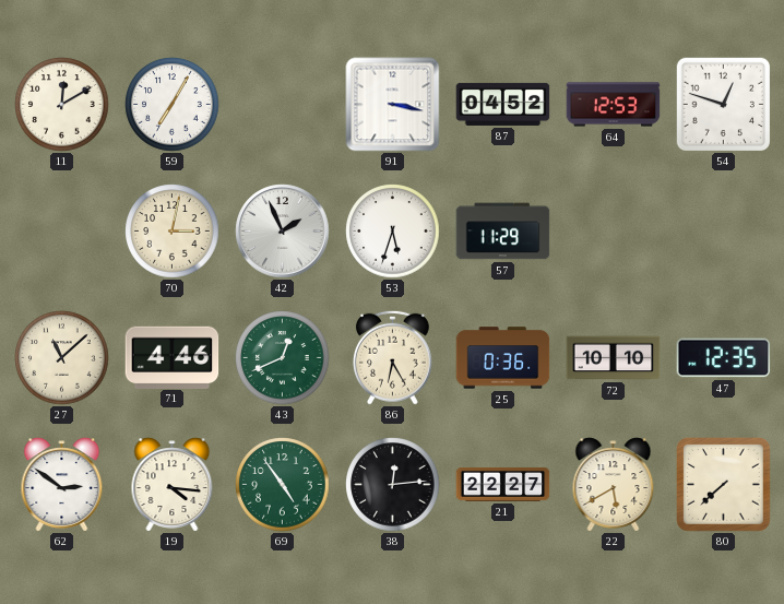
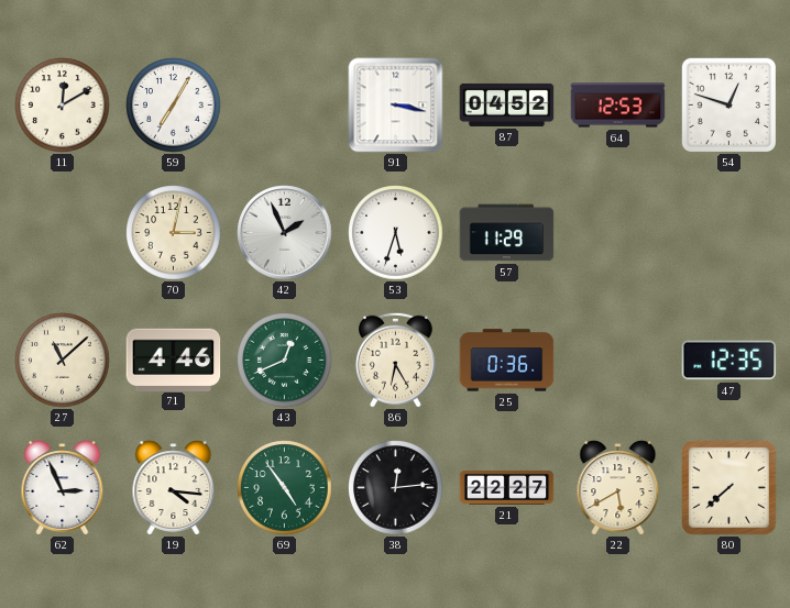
72: 10:10 -> none (614, 358)
62: 2:51 -> 2:56 (63, 488)
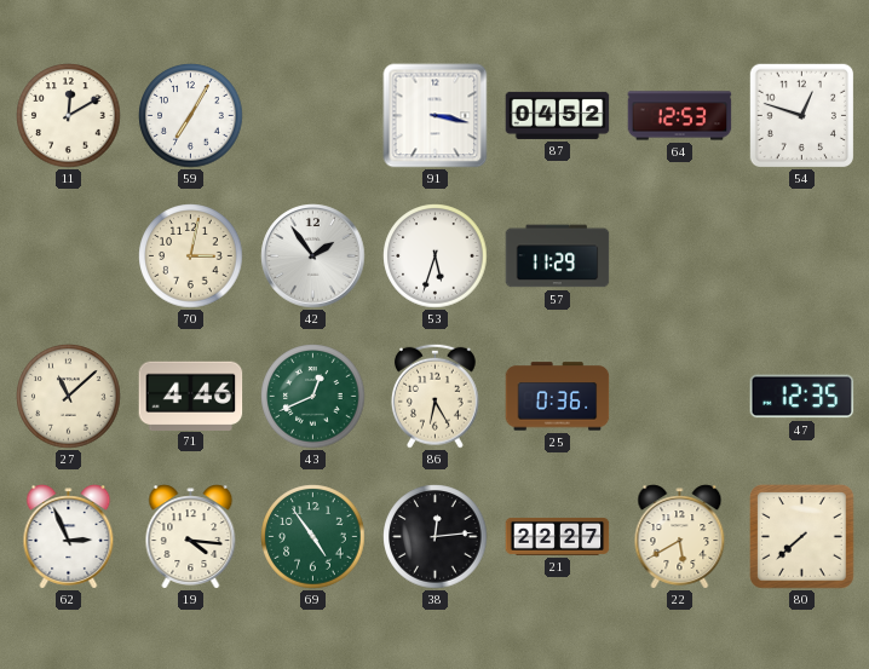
42: 1:56 -> 1:54 (313, 256)
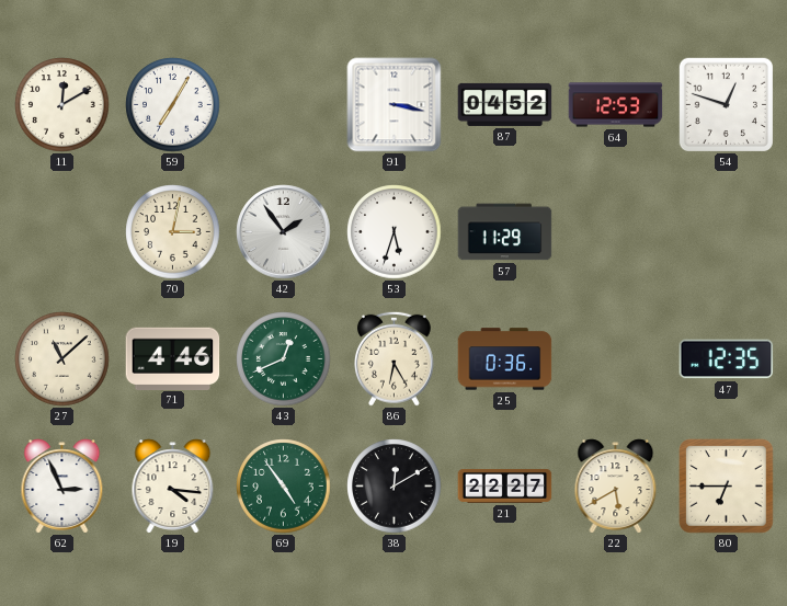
38: 12:14 -> 12:10 (395, 487)
80: 7:38 -> 6:45 (727, 487)
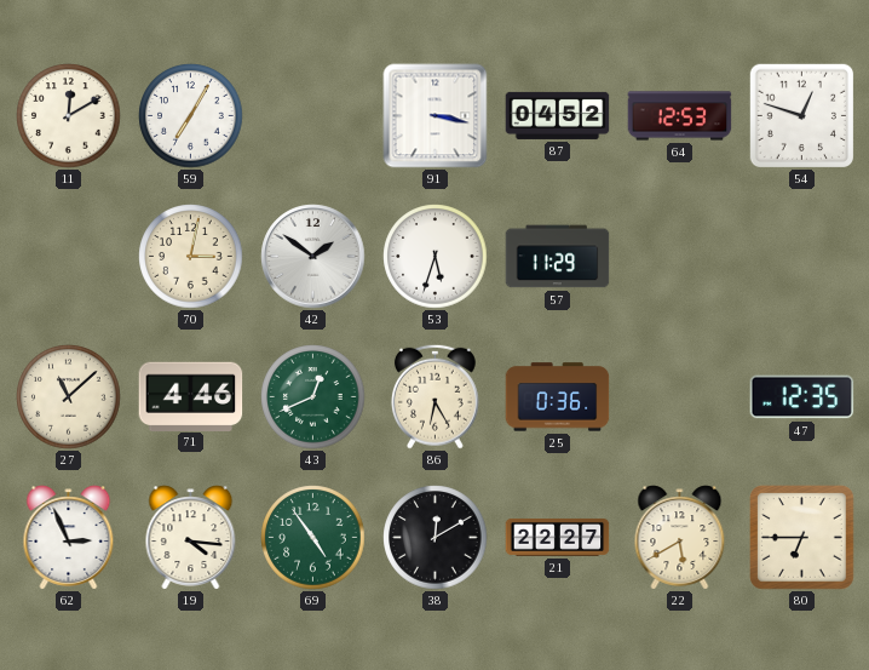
42: 1:54 -> 1:51 (313, 257)
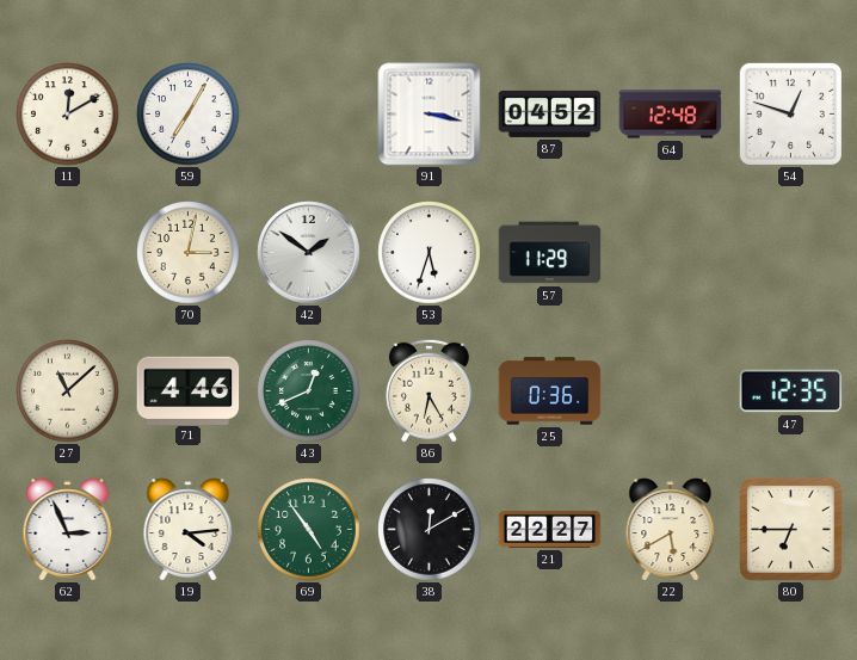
64: 12:53 -> 12:48 (671, 115)
19: 4:16 -> 4:14 (189, 530)
